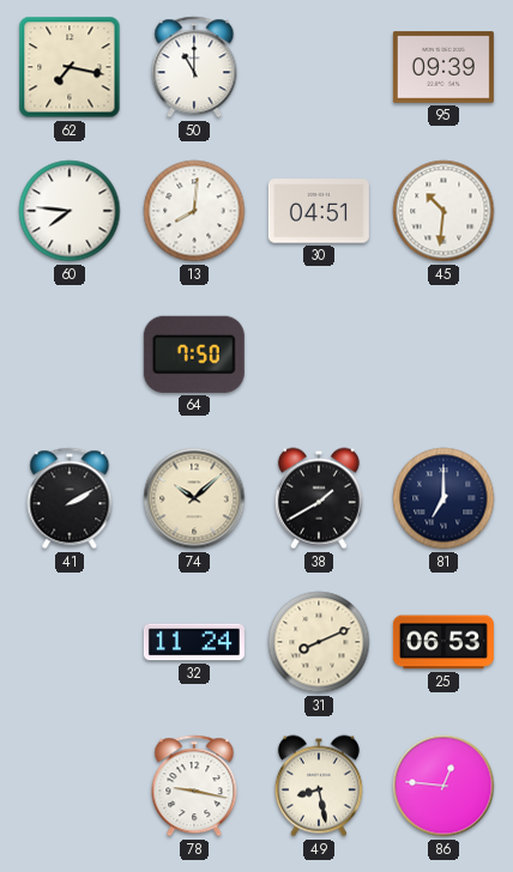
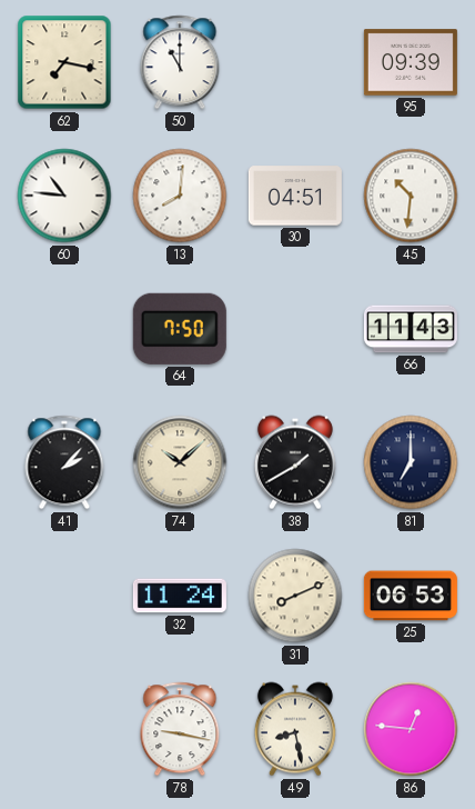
60: 7:46 -> 10:46 (64, 196)
66: none -> 11:43 (411, 329)
41: 2:10 -> 2:07 (64, 462)
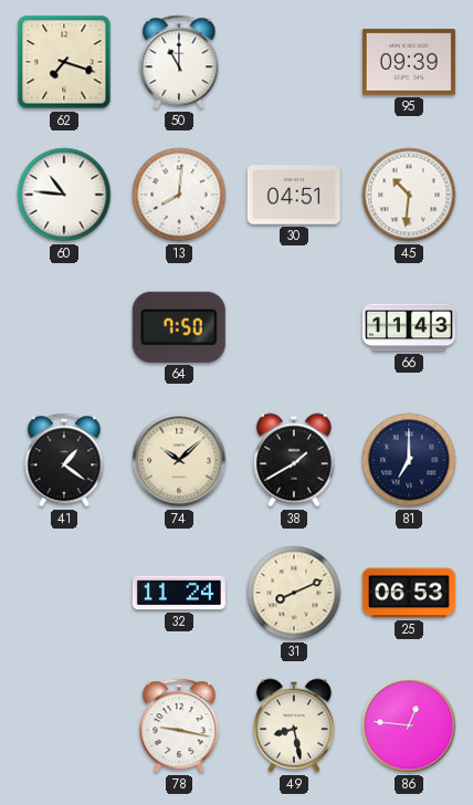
62: 7:17 -> 7:18 (64, 62)
41: 2:07 -> 1:21 (64, 460)
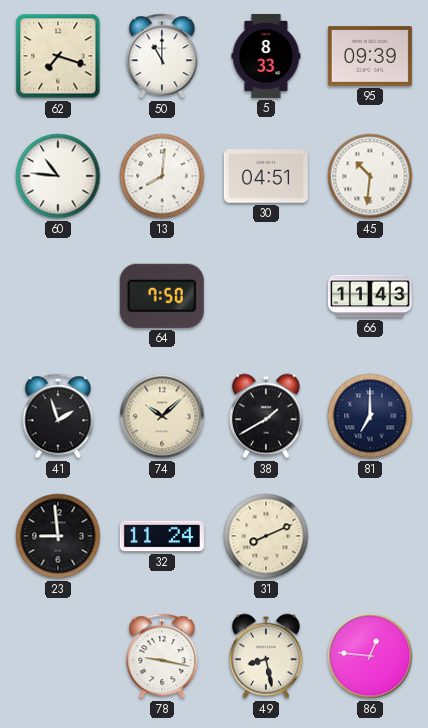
5: none -> 8:33 (266, 56)
41: 1:21 -> 1:57 (58, 416)
23: none -> 8:59 (58, 536)
25: 06:53 -> none (409, 593)
